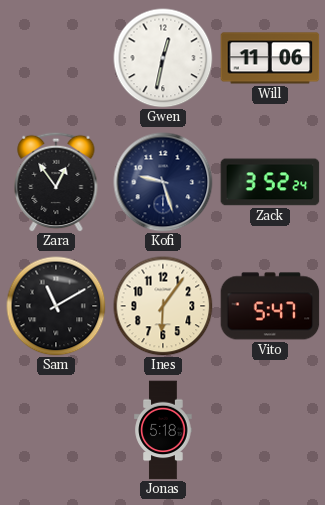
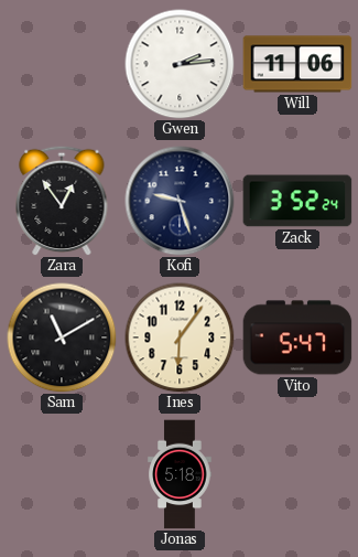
Gwen: 12:32 -> 2:14 (180, 64)
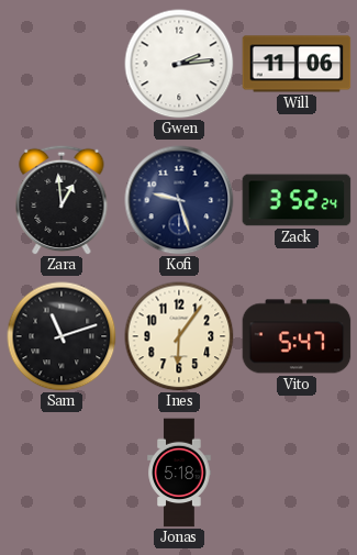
Zara: 12:54 -> 12:59 (62, 200)
Sam: 11:10 -> 11:12 (62, 336)
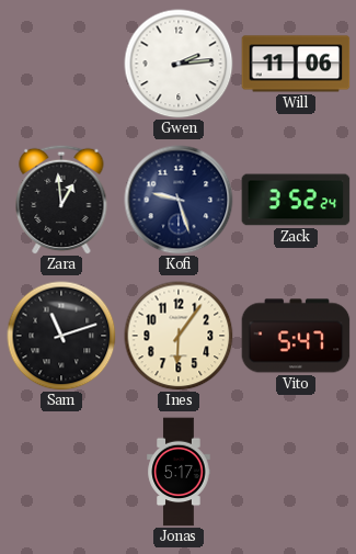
Jonas: 5:18 -> 5:17 (179, 472)
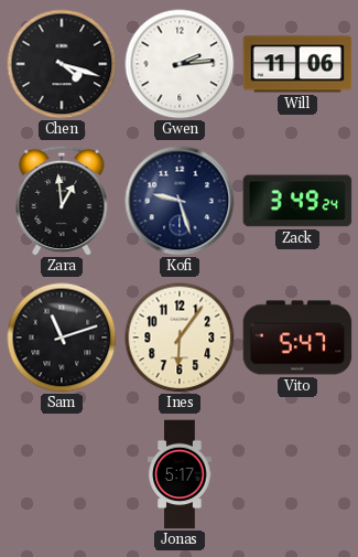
Chen: none -> 4:18 (62, 64)
Zack: 3:52 -> 3:49 (297, 201)
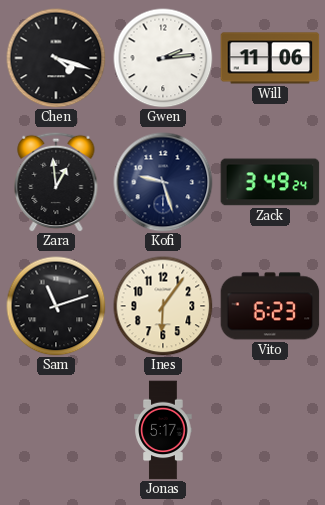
Vito: 5:47 -> 6:23 (270, 306)
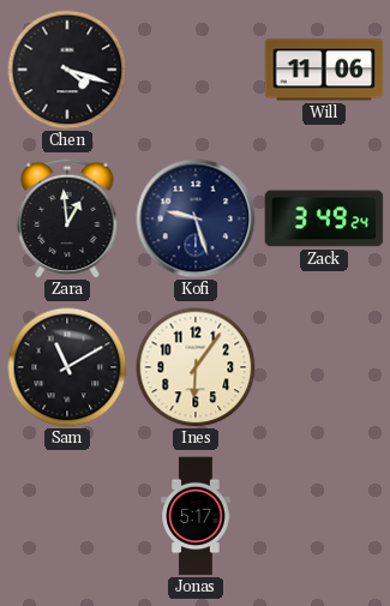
Gwen: 2:14 -> none (163, 58)
Sam: 11:12 -> 11:10 (67, 367)
Vito: 6:23 -> none (270, 306)
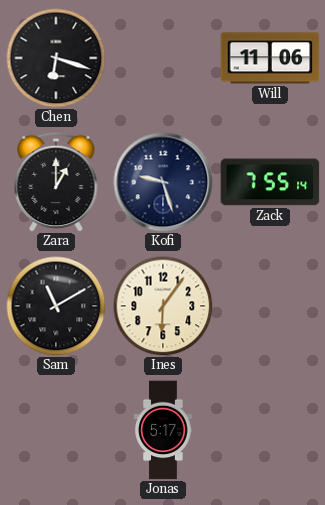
Chen: 4:18 -> 6:18 (56, 58)
Zara: 12:59 -> 1:00 (56, 182)
Zack: 3:49 -> 7:55 (270, 182)
